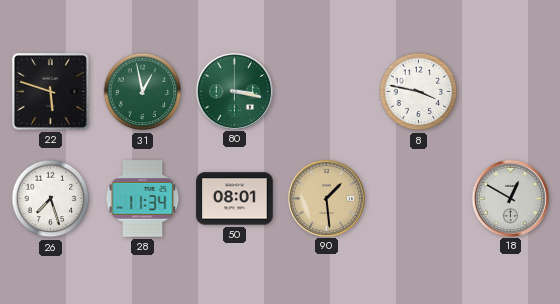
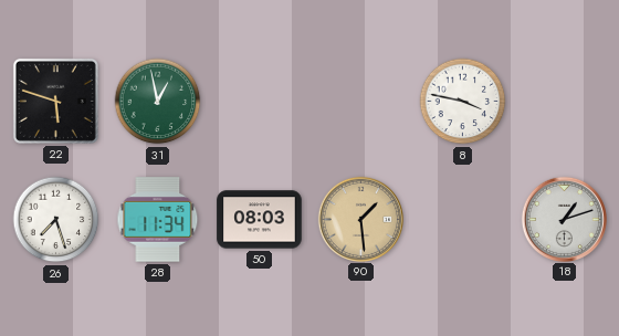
80: 3:17 -> none (234, 91)
50: 08:01 -> 08:03 (260, 220)
18: 12:50 -> 1:12 (564, 219)
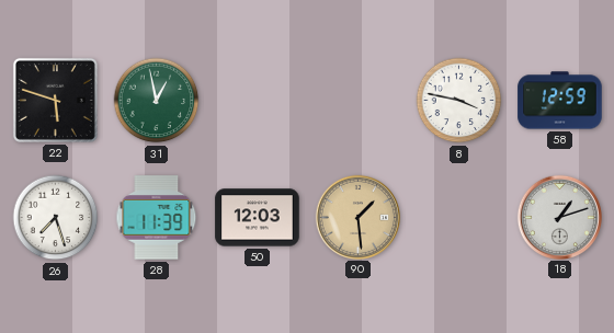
58: none -> 12:59 (560, 101)
28: 11:34 -> 11:39 (157, 218)
50: 08:03 -> 12:03 (258, 218)
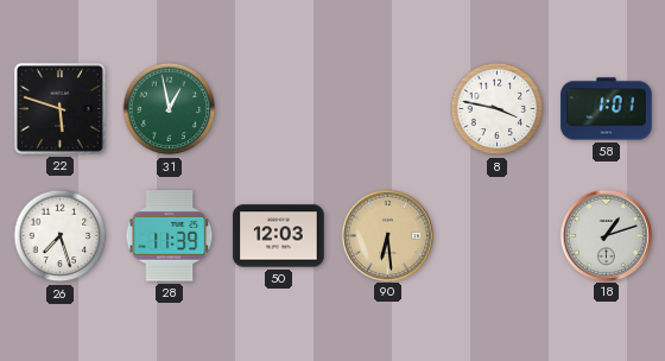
58: 12:59 -> 1:01 (607, 109)
90: 1:29 -> 6:29 (387, 235)
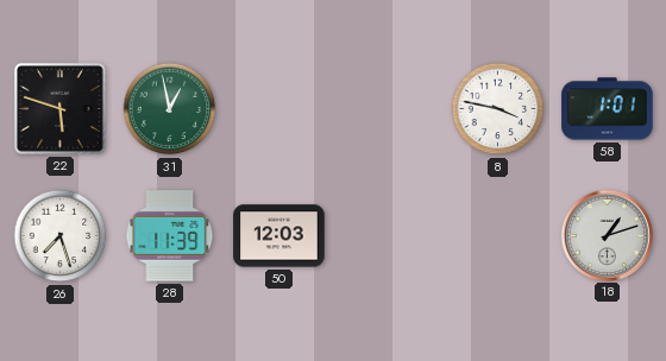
90: 6:29 -> none (387, 235)
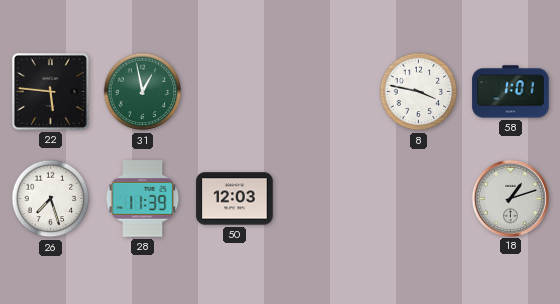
22: 5:48 -> 5:46 (50, 91)
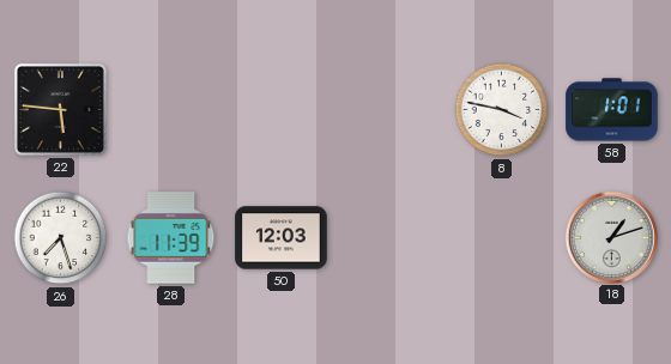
31: 12:58 -> none (143, 92)
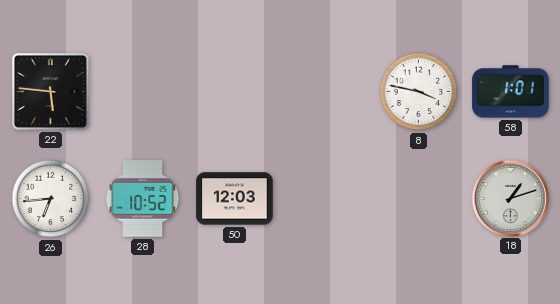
26: 7:27 -> 6:44 (51, 199)
28: 11:39 -> 10:52 (143, 199)
